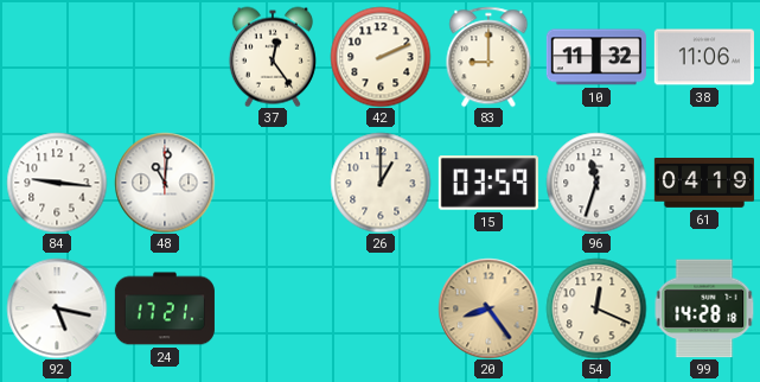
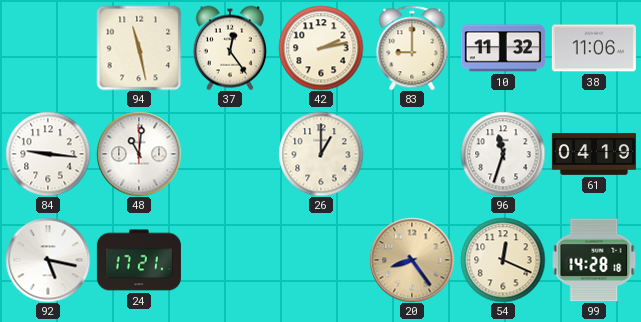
94: none -> 11:28 (139, 48)
42: 2:11 -> 2:13 (321, 48)
15: 03:59 -> none (488, 183)
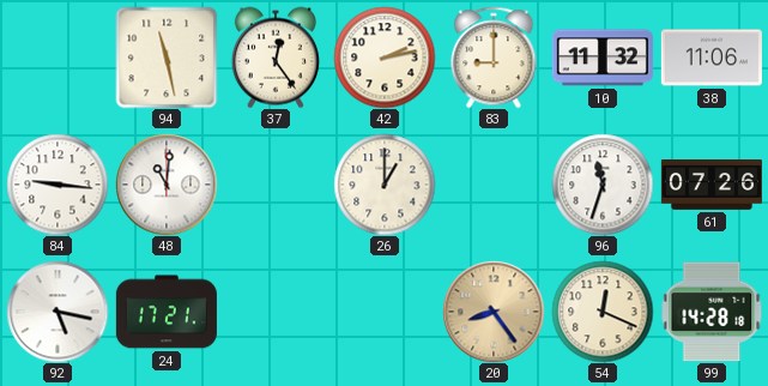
61: 04:19 -> 07:26 (712, 185)
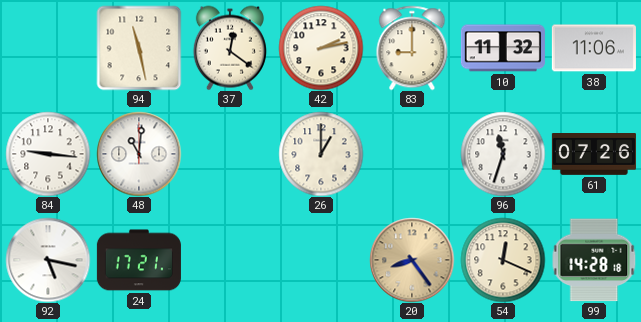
37: 12:24 -> 12:21 (230, 48)
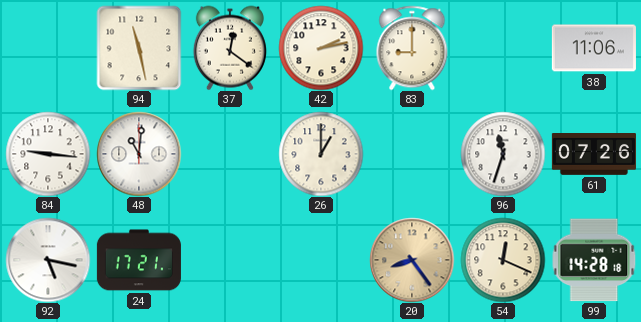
10: 11:32 -> none (503, 48)
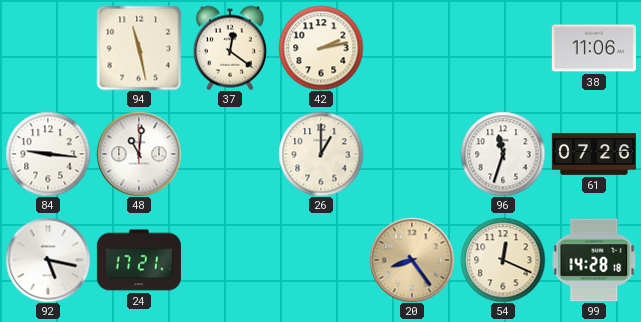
83: 9:00 -> none (412, 48)
